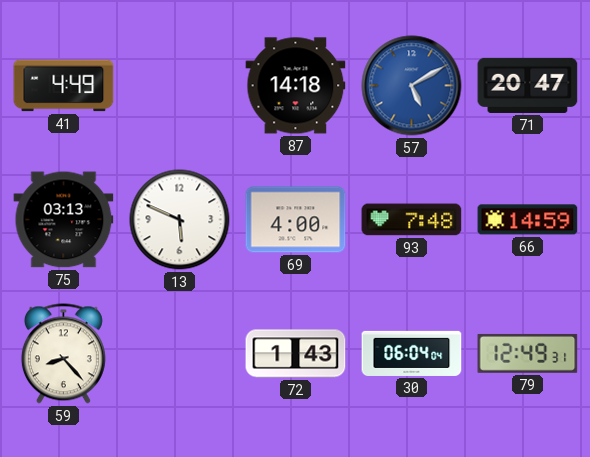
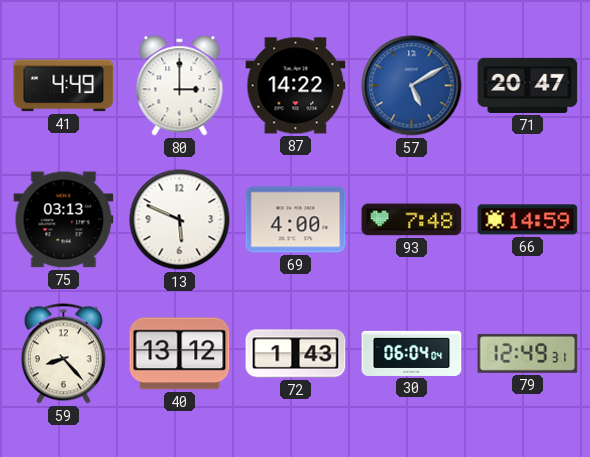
80: none -> 3:00 (180, 86)
87: 14:18 -> 14:22 (296, 86)
40: none -> 13:12 (180, 354)
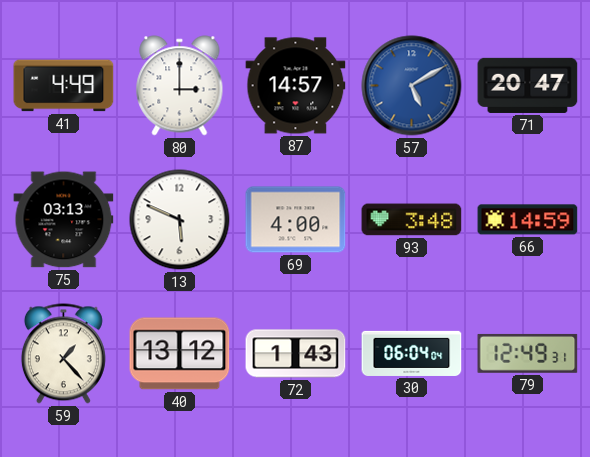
87: 14:22 -> 14:57 (296, 86)
93: 7:48 -> 3:48 (412, 220)
59: 8:23 -> 1:23 (63, 354)
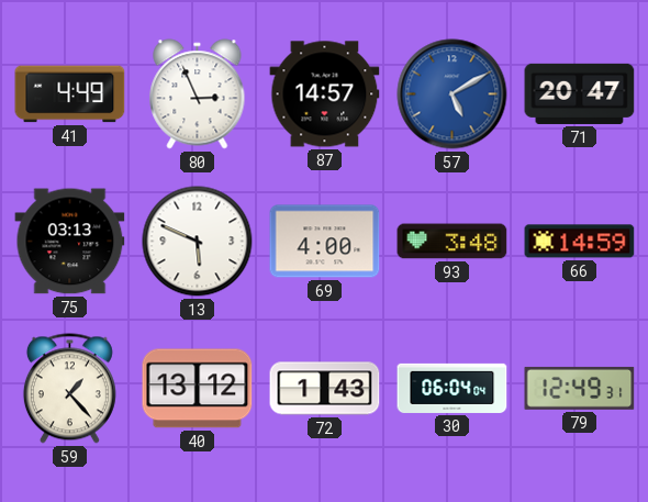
80: 3:00 -> 2:56 (198, 94)
